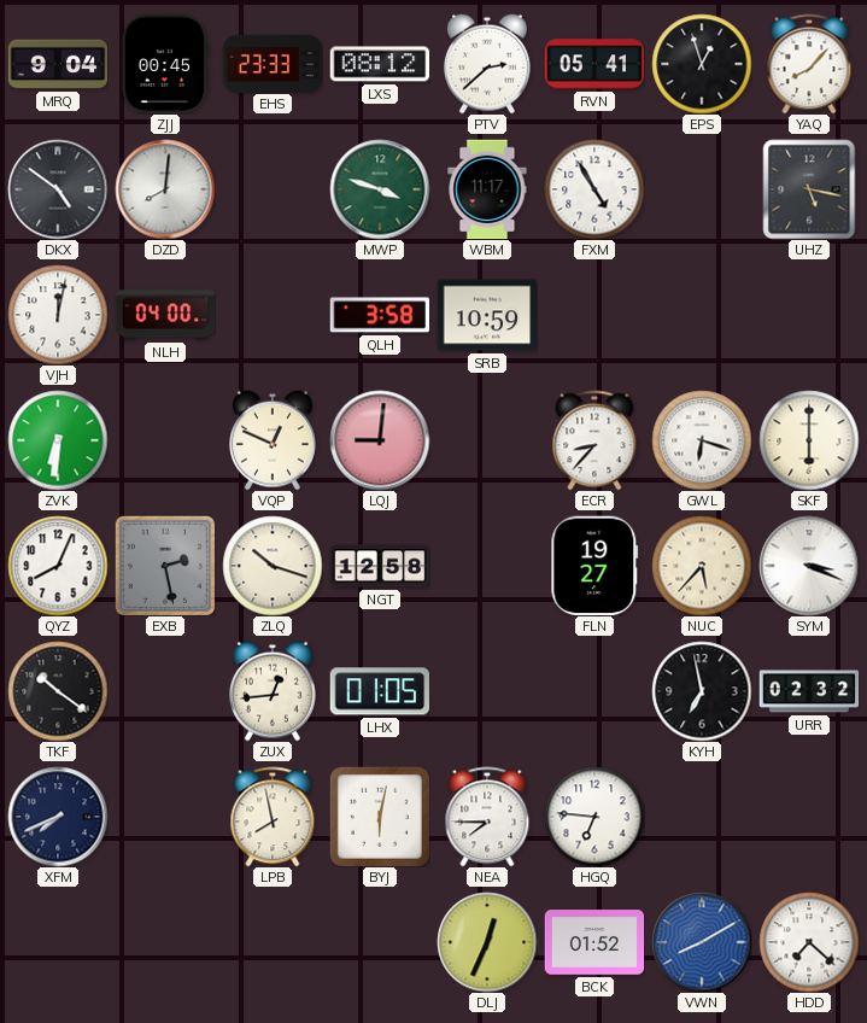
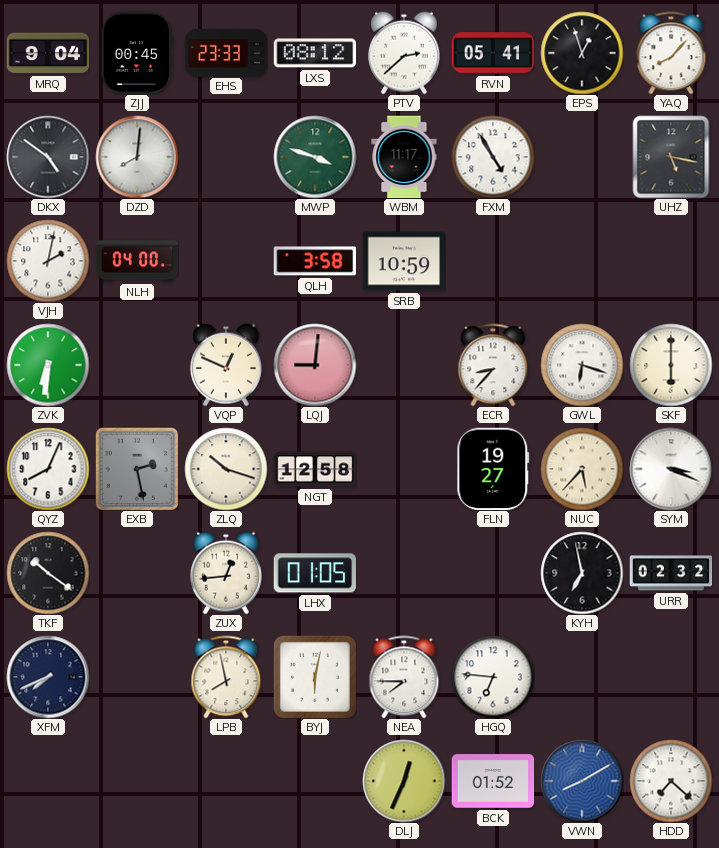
VJH: 12:02 -> 2:02 (48, 261)
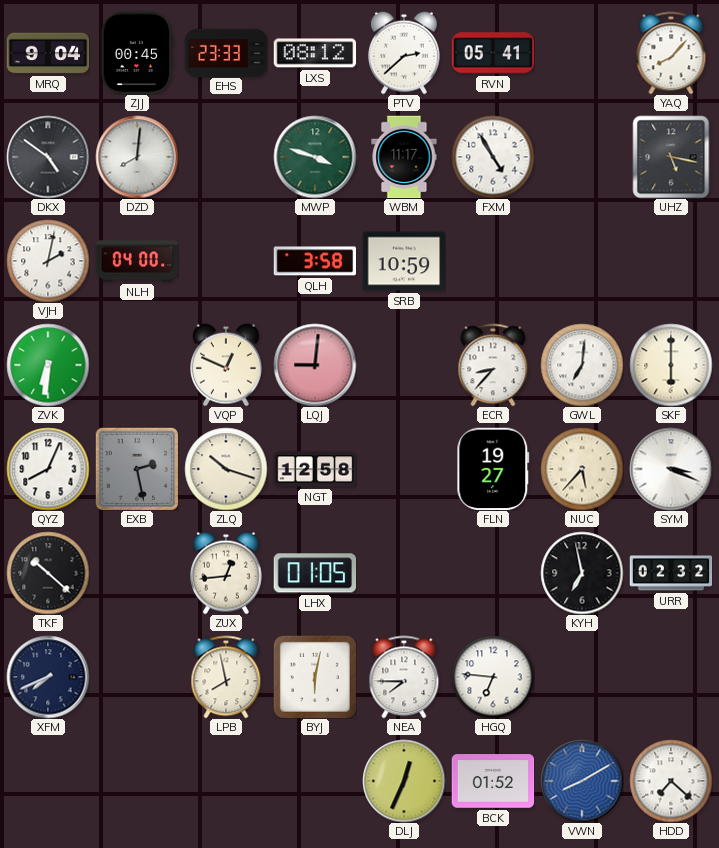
EPS: 12:57 -> none (582, 53)
GWL: 6:18 -> 7:01 (582, 365)
TKF: 10:21 -> 10:22 (48, 573)
